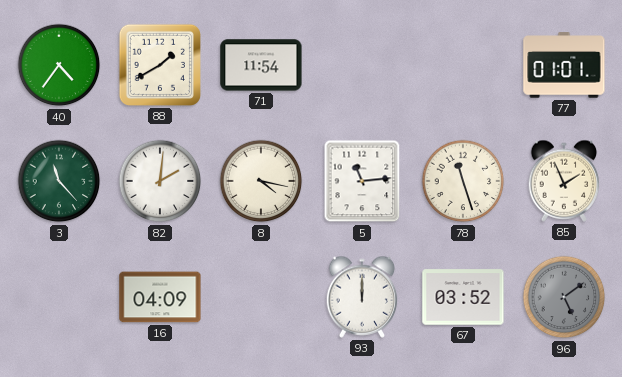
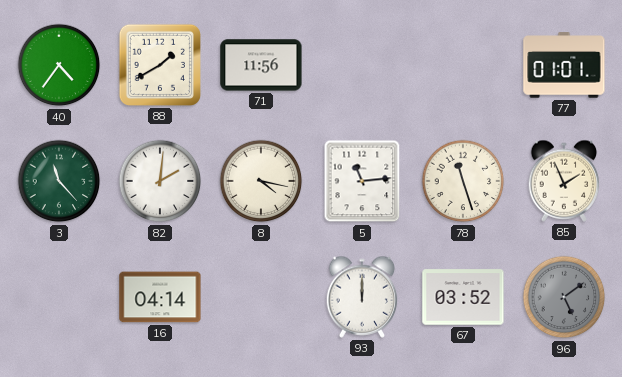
71: 11:54 -> 11:56 (261, 65)
16: 04:09 -> 04:14 (160, 297)
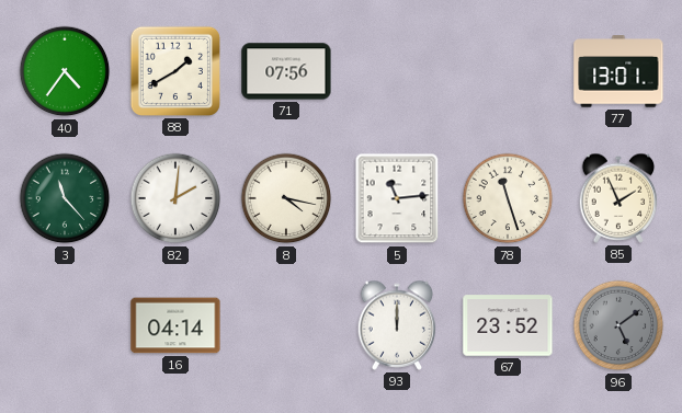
71: 11:56 -> 07:56 (286, 71)
77: 01:01 -> 13:01 (618, 71)
67: 03:52 -> 23:52 (508, 325)
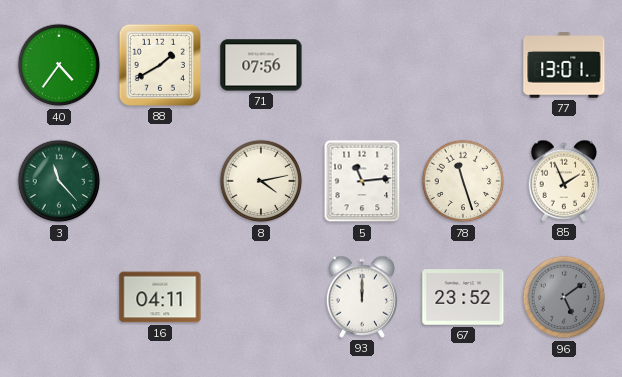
82: 2:01 -> none (175, 198)
8: 4:17 -> 4:13 (261, 181)
16: 04:14 -> 04:11 (160, 297)
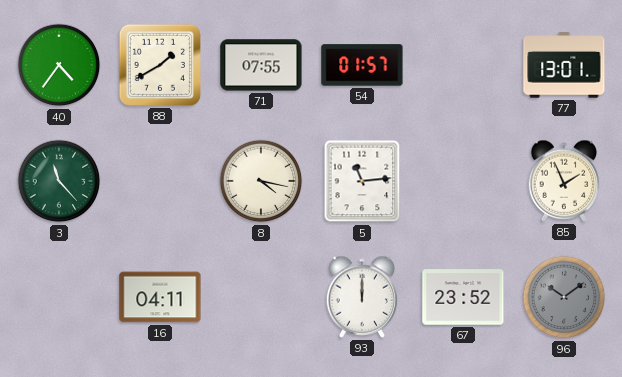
71: 07:56 -> 07:55 (261, 65)
54: none -> 01:57 (362, 65)
8: 4:13 -> 4:17 (261, 181)
78: 11:27 -> none (463, 181)
96: 5:09 -> 10:09 (564, 297)
